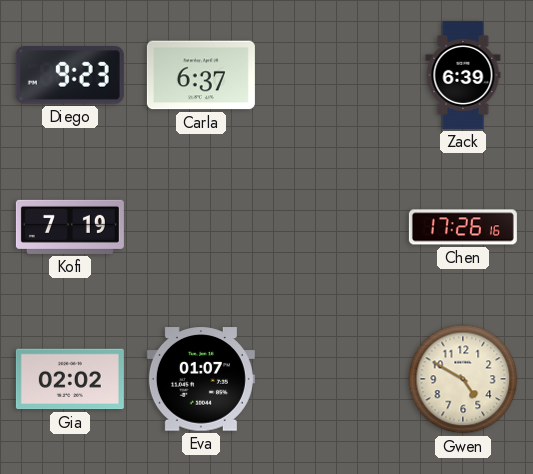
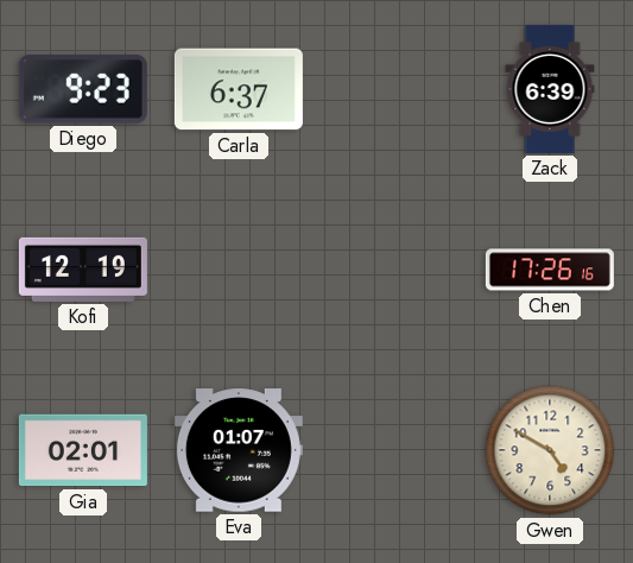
Kofi: 7:19 -> 12:19 (83, 270)
Gia: 02:02 -> 02:01 (83, 450)
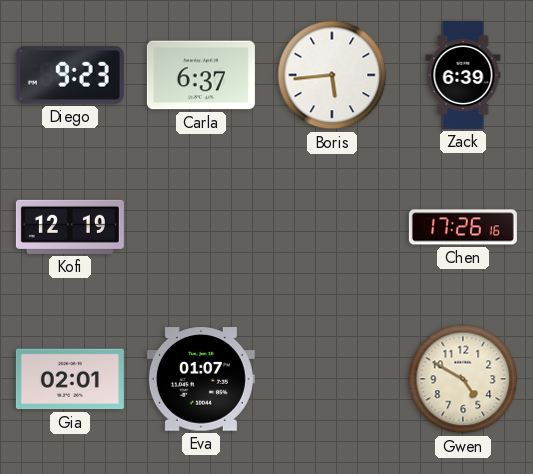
Boris: none -> 5:44 (332, 75)
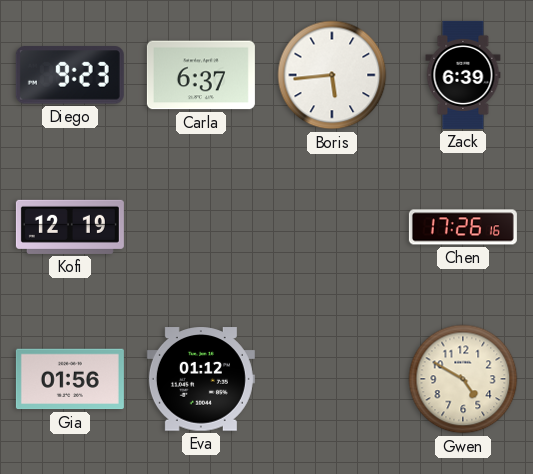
Gia: 02:01 -> 01:56 (70, 379)
Eva: 01:07 -> 01:12 (201, 379)
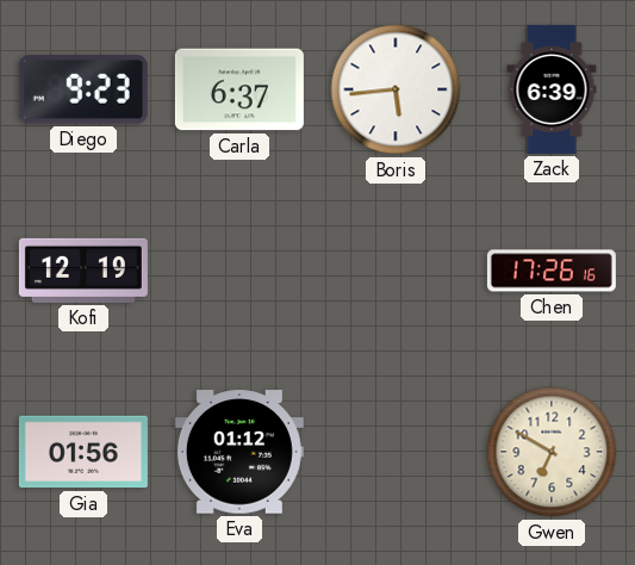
Gwen: 4:50 -> 6:50 (552, 452)
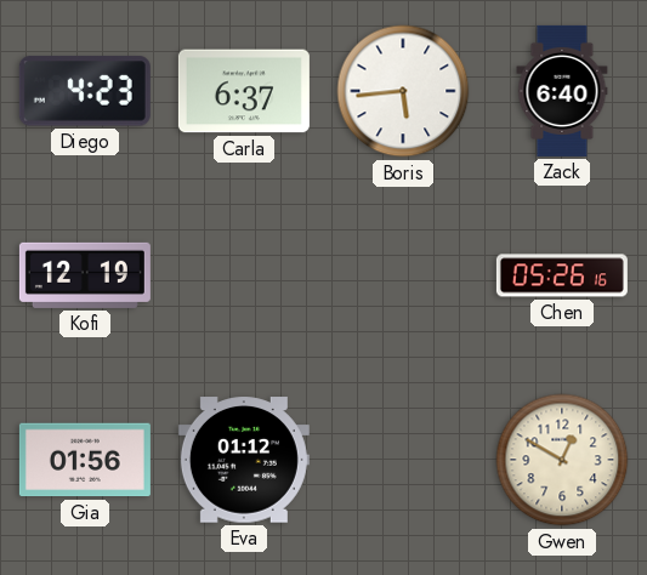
Diego: 9:23 -> 4:23 (85, 91)
Zack: 6:39 -> 6:40 (562, 91)
Chen: 17:26 -> 05:26 (562, 275)
Gwen: 6:50 -> 12:50 (562, 460)
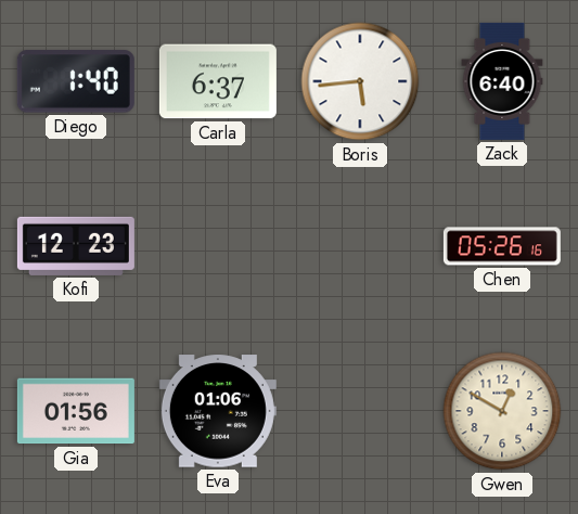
Diego: 4:23 -> 1:40 (76, 81)
Kofi: 12:19 -> 12:23 (76, 246)
Eva: 01:12 -> 01:06 (218, 411)
